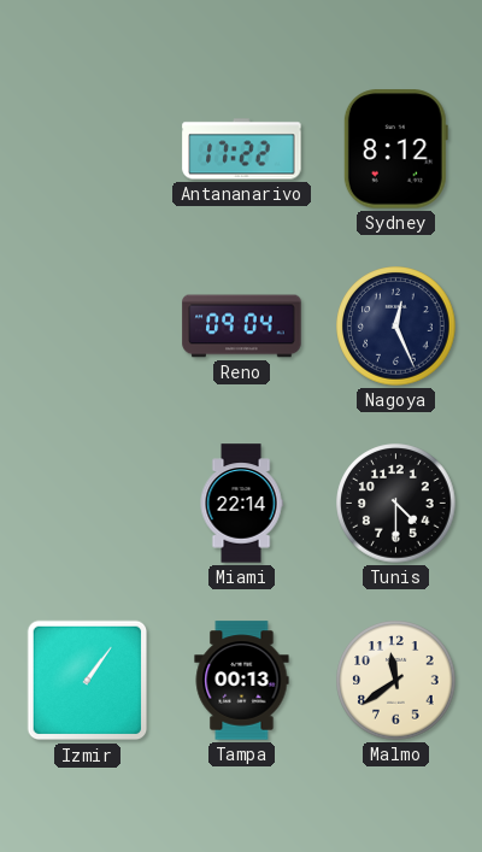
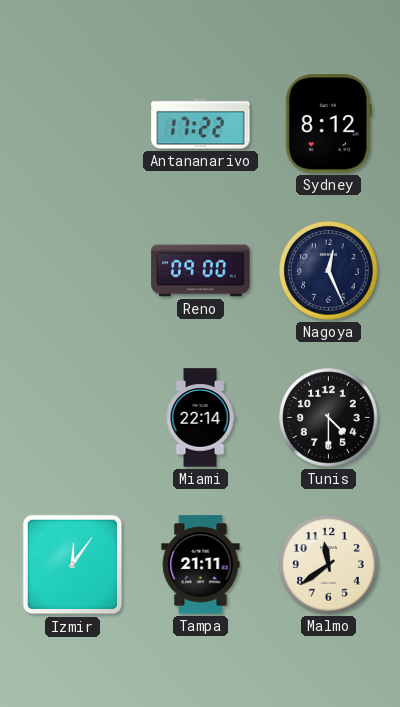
Reno: 09:04 -> 09:00 (201, 271)
Izmir: 1:06 -> 12:06 (73, 565)
Tampa: 00:13 -> 21:11 (201, 565)
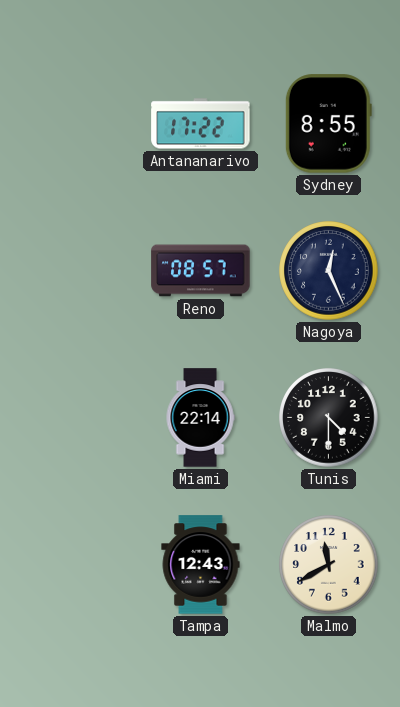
Sydney: 8:12 -> 8:55 (328, 124)
Reno: 09:00 -> 08:57 (201, 271)
Izmir: 12:06 -> none (73, 565)
Tampa: 21:11 -> 12:43 (201, 565)
Malmo: 11:39 -> 11:40 (329, 565)
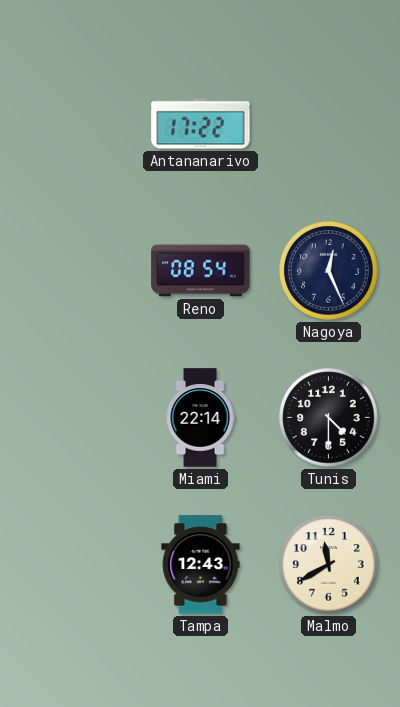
Sydney: 8:55 -> none (328, 124)
Reno: 08:57 -> 08:54 (201, 271)
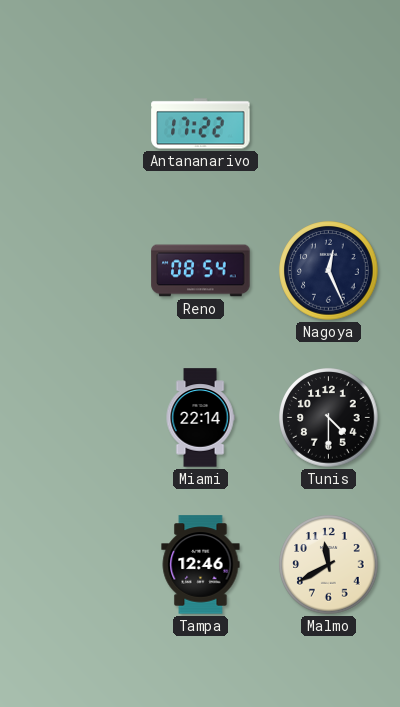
Tampa: 12:43 -> 12:46 (201, 565)
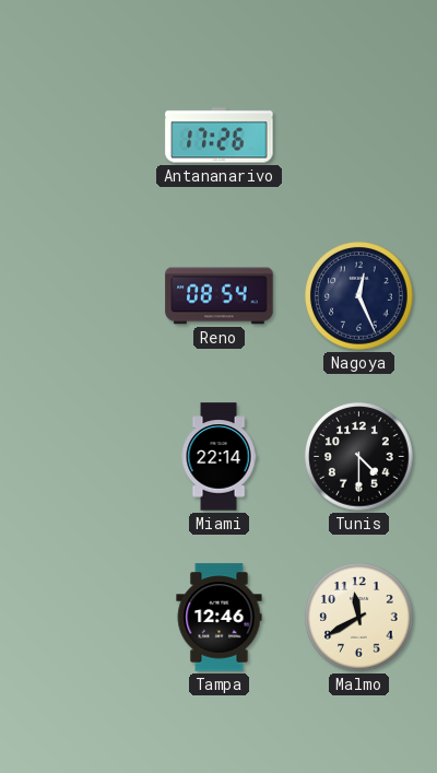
Antananarivo: 17:22 -> 17:26 (220, 136)
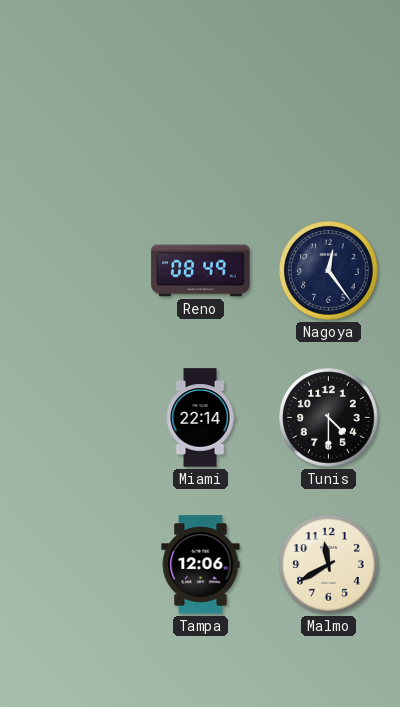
Antananarivo: 17:26 -> none (220, 136)
Reno: 08:54 -> 08:49 (201, 271)
Nagoya: 12:26 -> 12:24 (329, 271)
Tampa: 12:46 -> 12:06 (201, 565)
